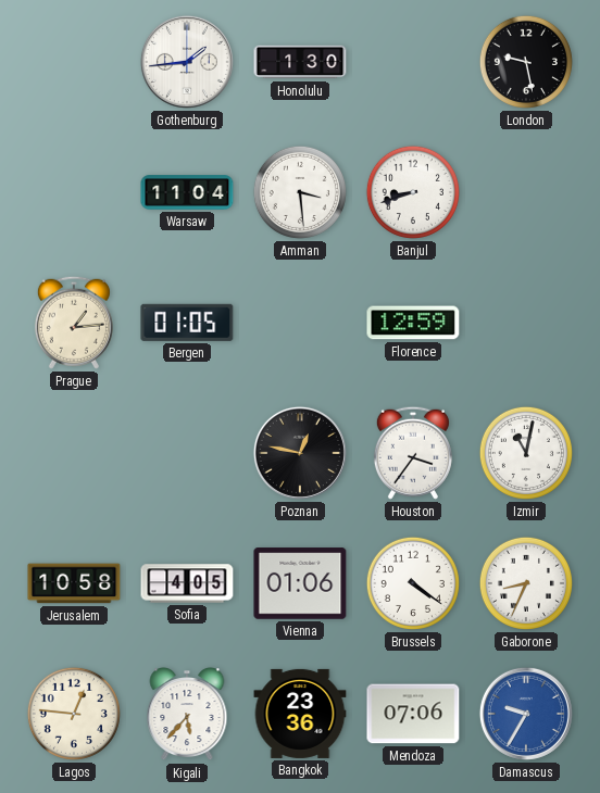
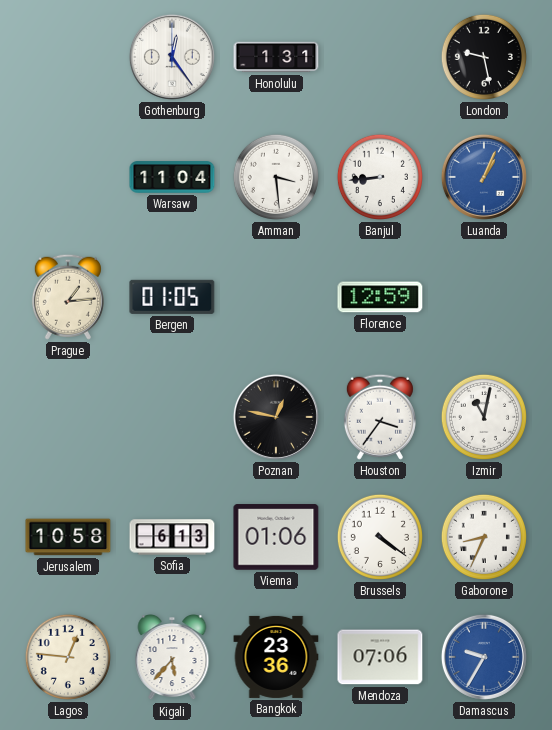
Gothenburg: 1:44 -> 12:24 (172, 57)
Honolulu: 1:30 -> 1:31 (276, 57)
Banjul: 8:42 -> 8:44 (380, 177)
Luanda: none -> 1:04 (484, 177)
Sofia: 4:05 -> 6:13 (172, 537)
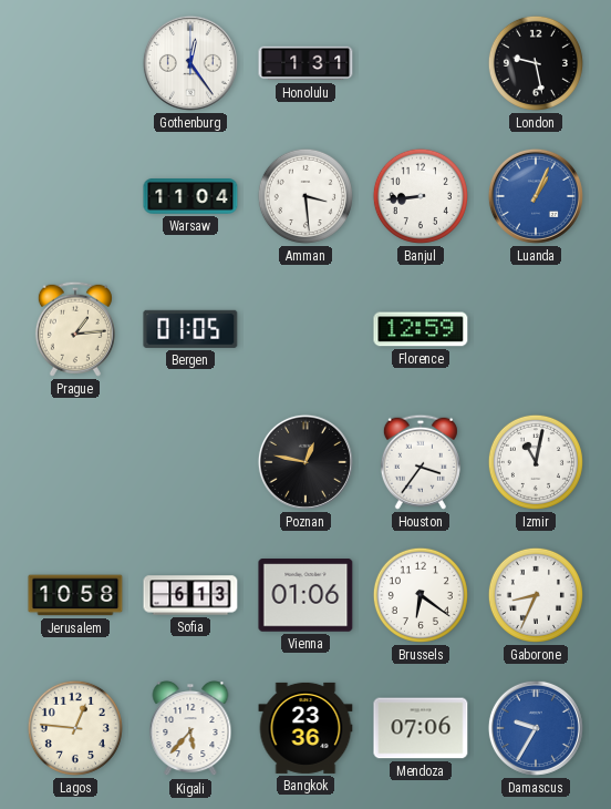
Brussels: 4:21 -> 6:21 (421, 595)
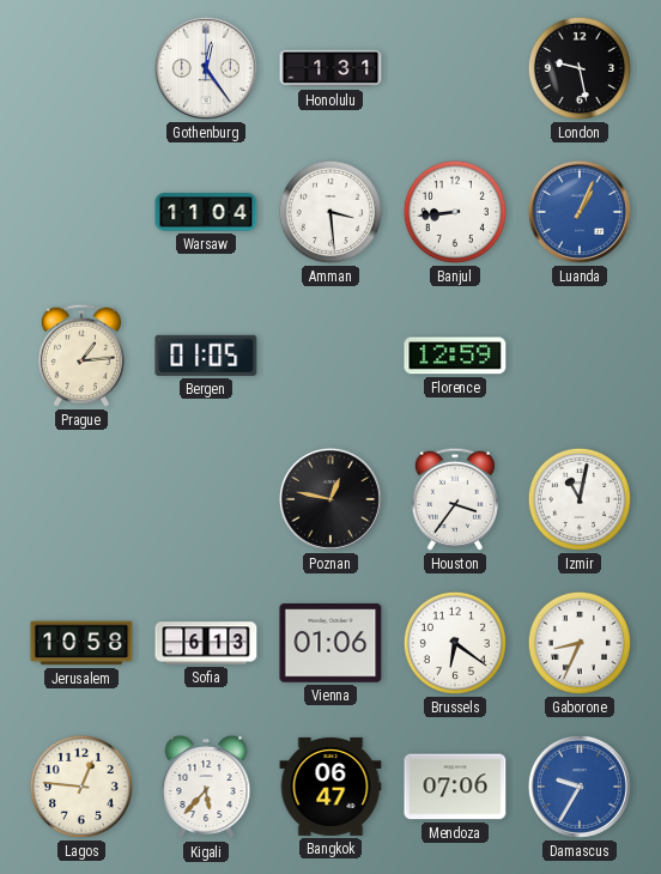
Bangkok: 23:36 -> 06:47 (330, 787)
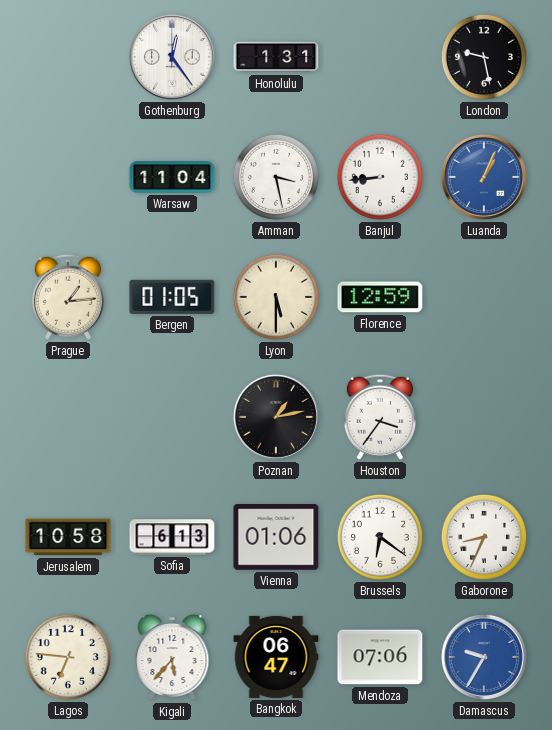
Amman: 3:29 -> 3:28 (276, 177)
Lyon: none -> 5:30 (276, 297)
Poznan: 12:47 -> 1:13 (276, 417)
Izmir: 11:02 -> none (580, 499)
Lagos: 12:46 -> 6:46 (68, 657)
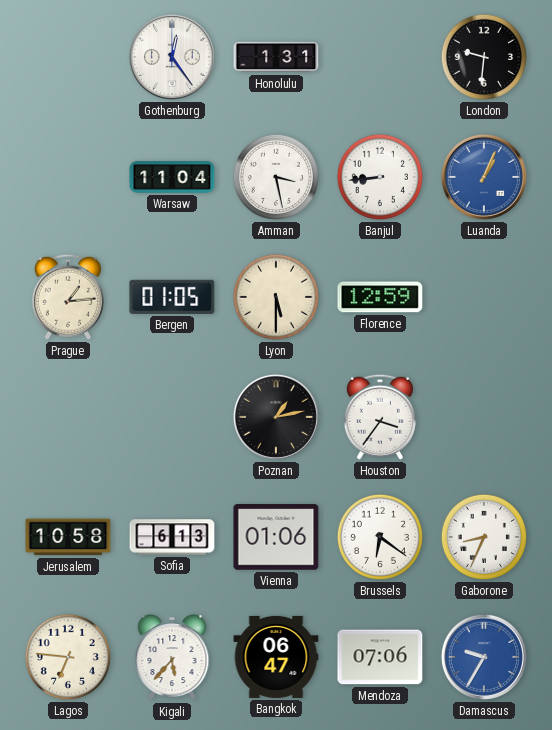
London: 9:28 -> 9:31 (484, 57)
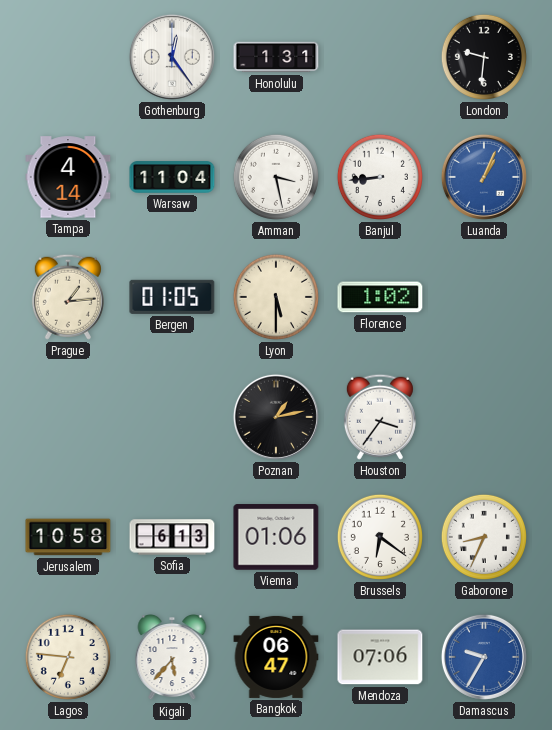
Tampa: none -> 4:14 (68, 177)
Florence: 12:59 -> 1:02 (380, 297)
